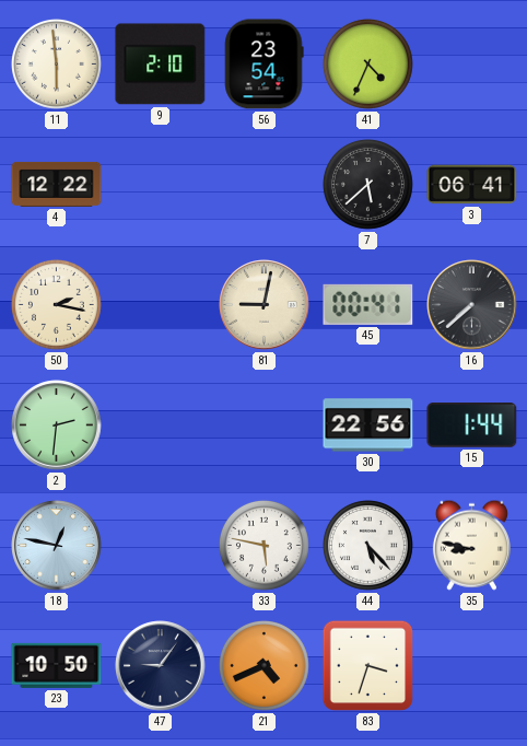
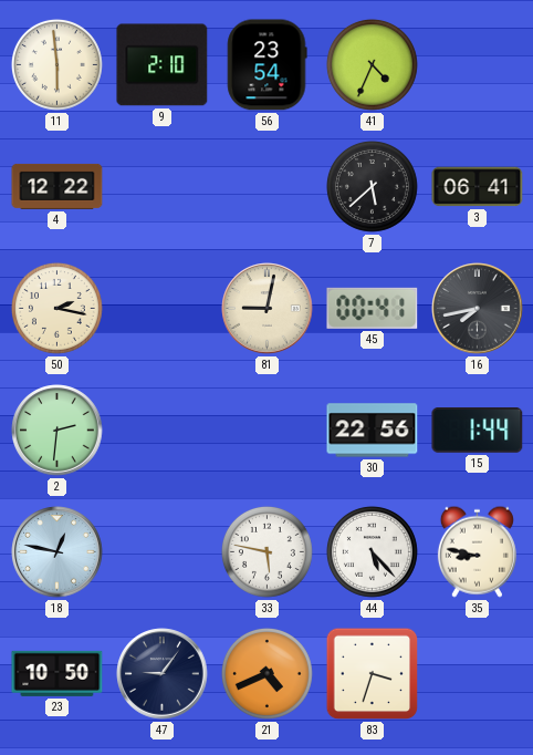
16: 7:38 -> 7:43 (478, 309)
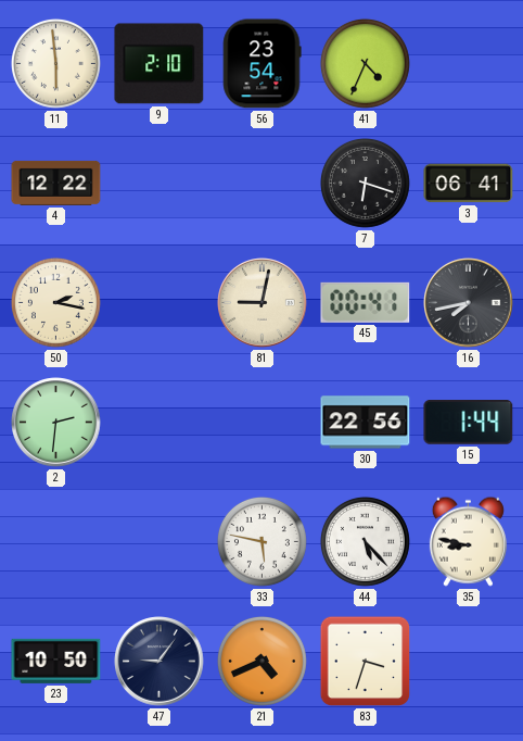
7: 5:38 -> 6:18 (365, 183)
18: 12:47 -> none (58, 552)
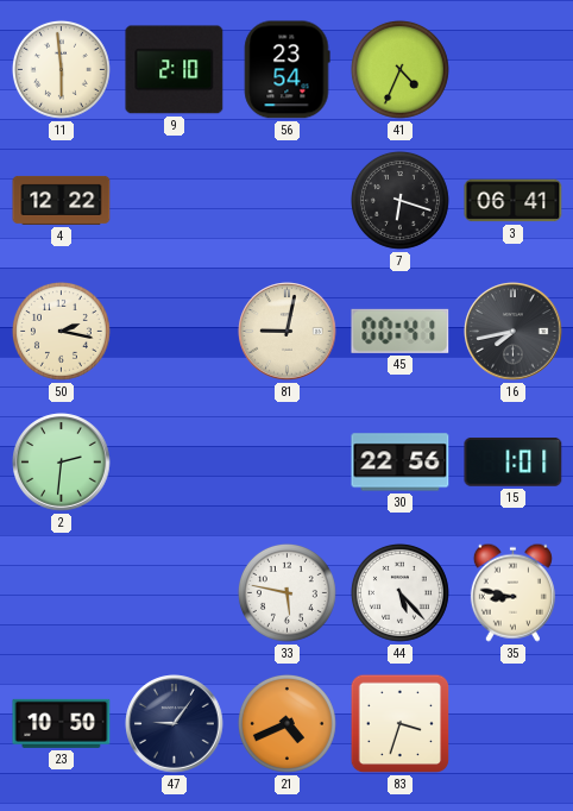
15: 1:44 -> 1:01 (514, 463)
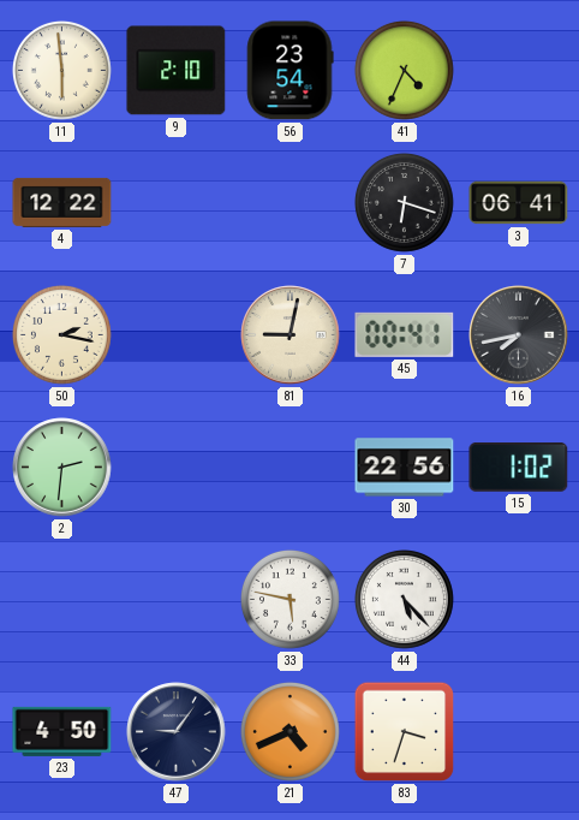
15: 1:01 -> 1:02 (519, 468)
35: 8:47 -> none (512, 592)
23: 10:50 -> 4:50 (62, 731)
